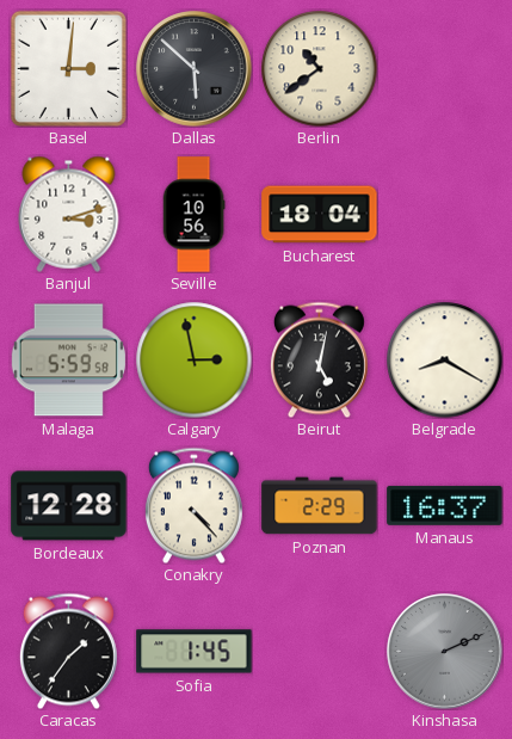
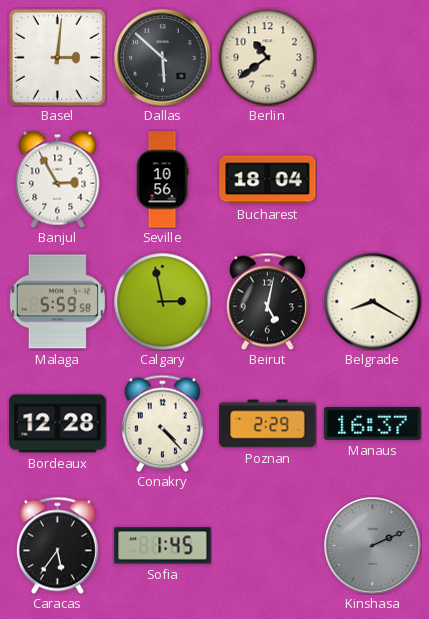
Banjul: 3:12 -> 2:55 (58, 179)
Caracas: 1:36 -> 5:36 (57, 545)
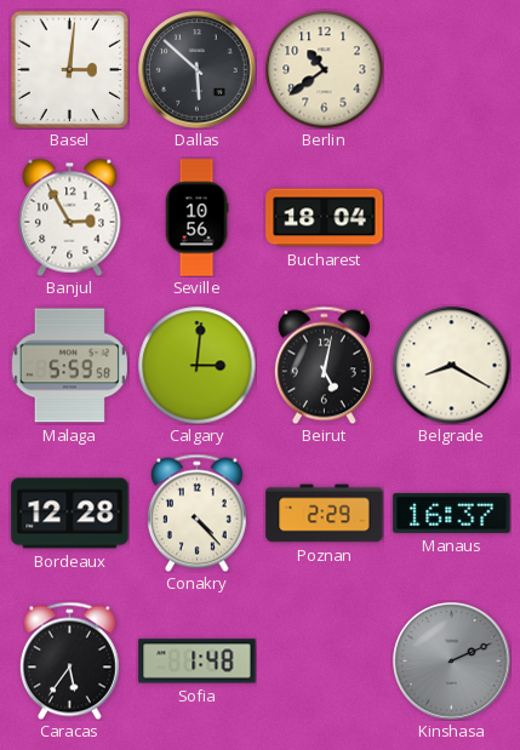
Calgary: 2:58 -> 3:01 (196, 365)
Sofia: 1:45 -> 1:48 (198, 662)
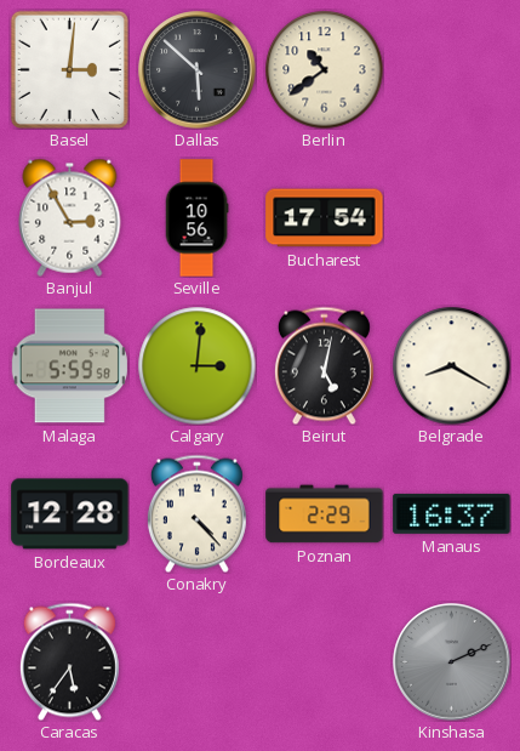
Bucharest: 18:04 -> 17:54 (325, 218)
Sofia: 1:48 -> none (198, 662)
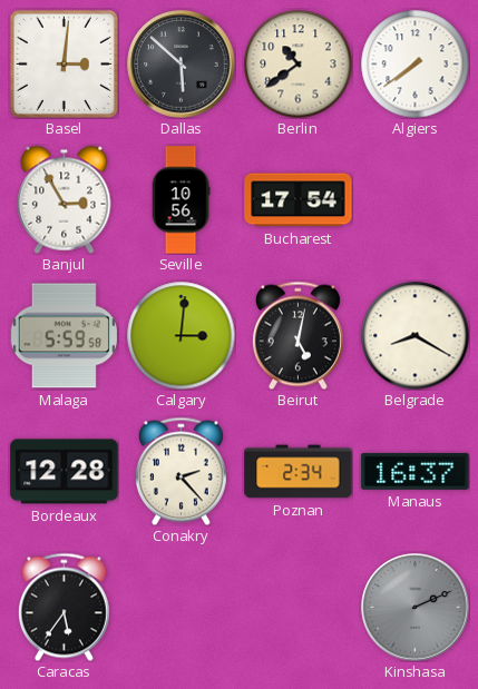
Algiers: none -> 7:39 (414, 63)
Conakry: 4:23 -> 2:23 (181, 471)
Poznan: 2:29 -> 2:34 (299, 472)
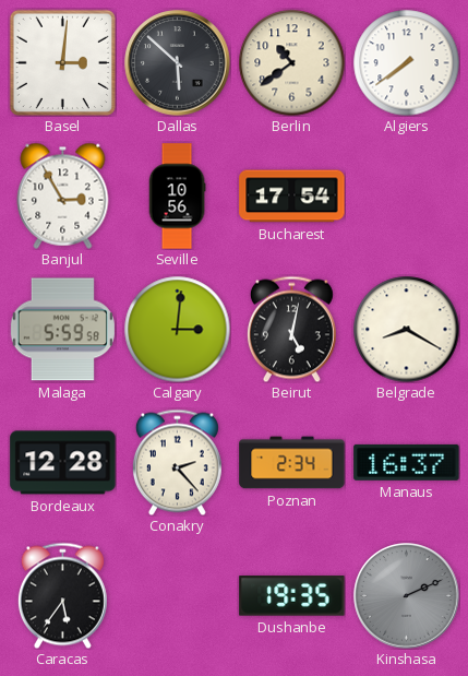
Dushanbe: none -> 19:35 (292, 596)
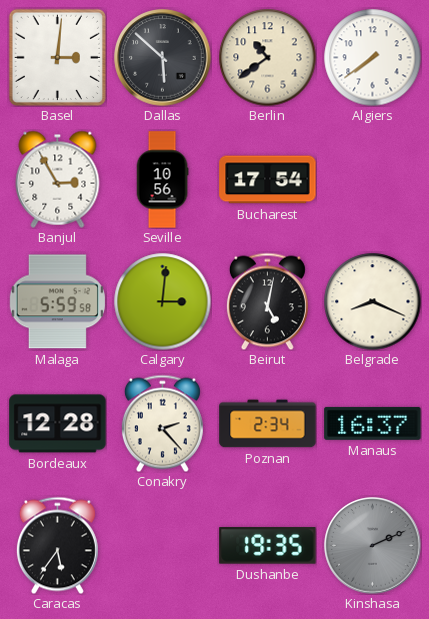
Belgrade: 8:20 -> 8:19 (372, 301)
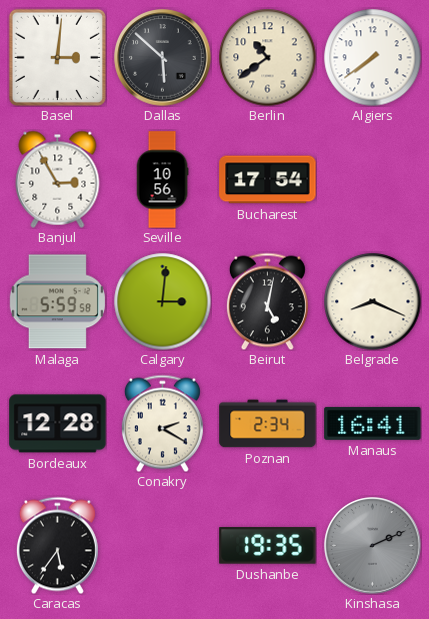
Conakry: 2:23 -> 2:20 (162, 423)
Manaus: 16:37 -> 16:41 (373, 423)
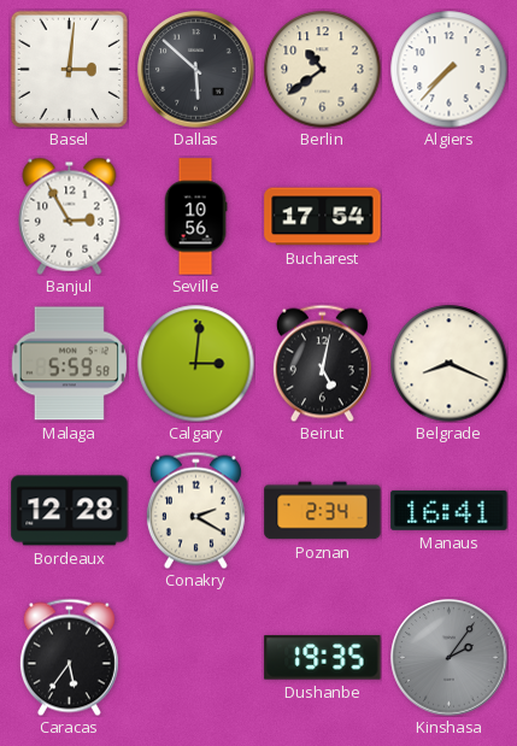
Algiers: 7:39 -> 7:37 (448, 69)
Kinshasa: 2:11 -> 2:06 (450, 658)
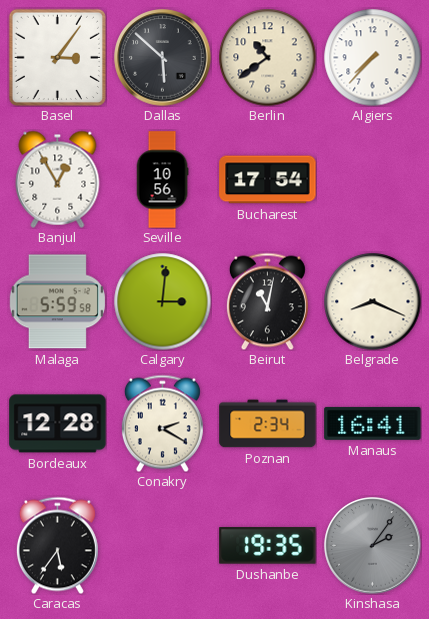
Basel: 3:01 -> 3:06 (57, 57)
Banjul: 2:55 -> 12:55 (58, 179)
Beirut: 5:02 -> 11:02 (267, 301)
